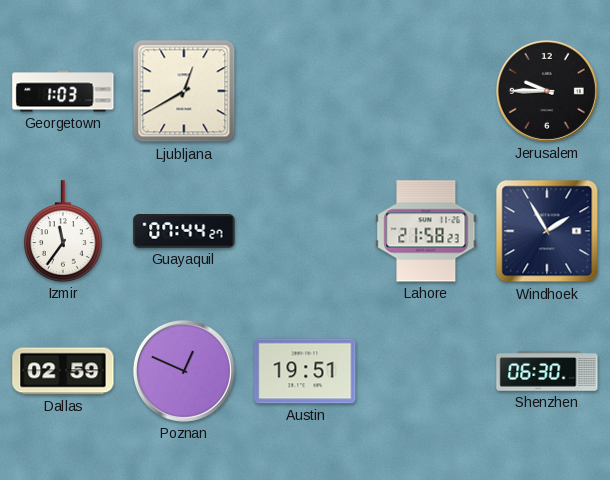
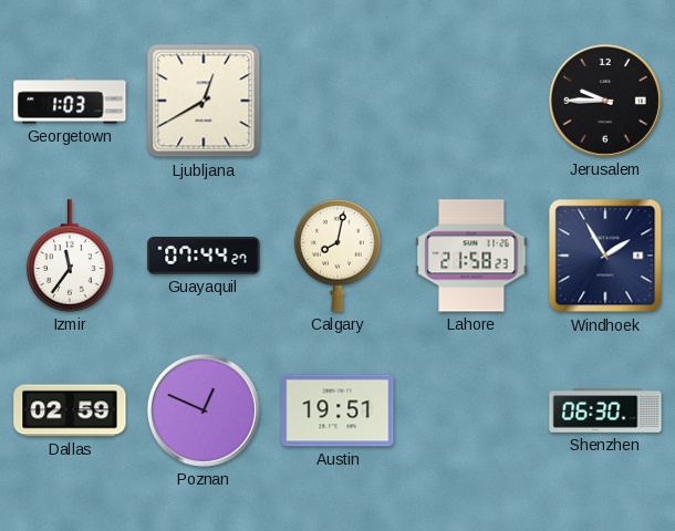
Calgary: none -> 8:02 (337, 256)
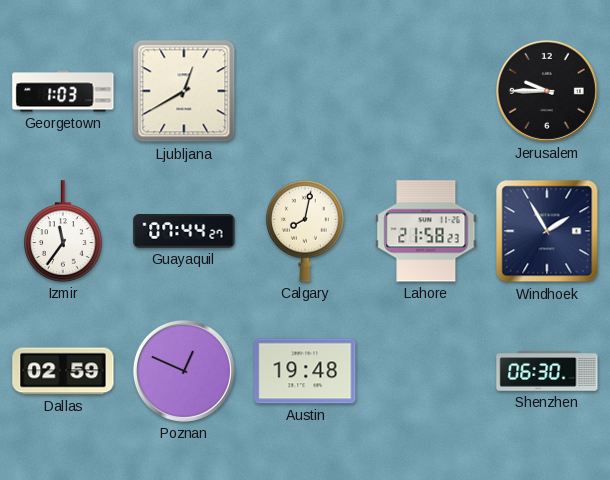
Austin: 19:51 -> 19:48 (305, 371)
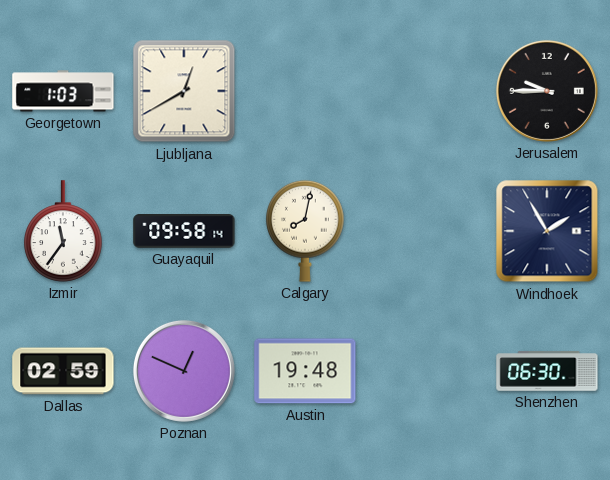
Guayaquil: 07:44 -> 09:58 (184, 232)
Lahore: 21:58 -> none (426, 231)
